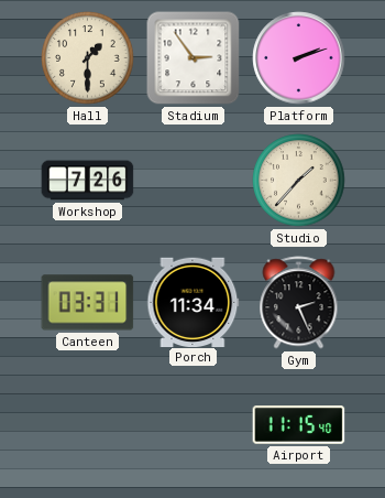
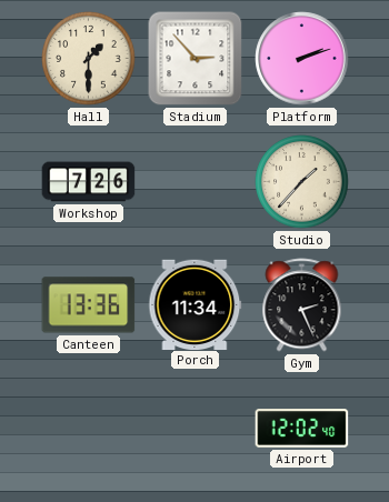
Stadium: 2:54 -> 2:53 (196, 59)
Canteen: 03:31 -> 13:36 (89, 305)
Airport: 11:15 -> 12:02 (302, 429)
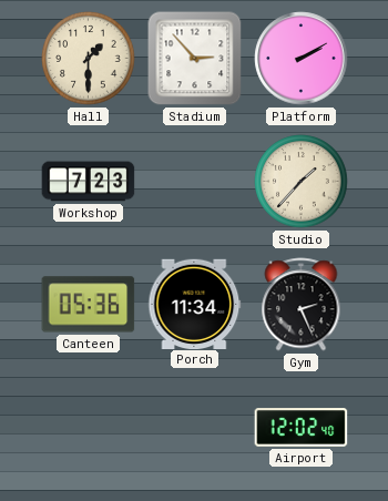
Platform: 2:12 -> 2:10 (302, 59)
Workshop: 7:26 -> 7:23 (89, 182)
Canteen: 13:36 -> 05:36 (89, 305)
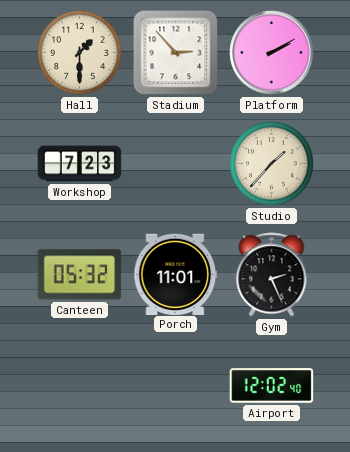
Canteen: 05:36 -> 05:32 (80, 275)
Porch: 11:34 -> 11:01 (176, 274)
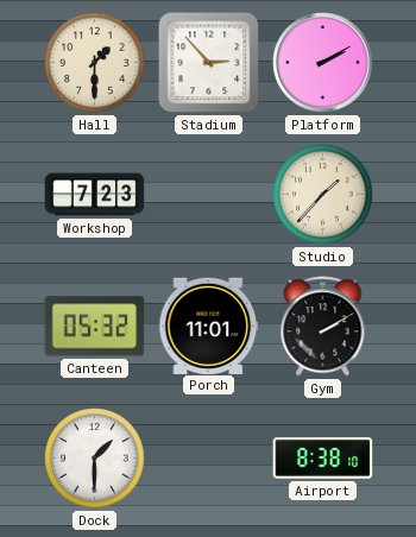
Gym: 2:26 -> 2:10 (323, 327)
Dock: none -> 1:30 (95, 459)
Airport: 12:02 -> 8:38 (323, 459)
